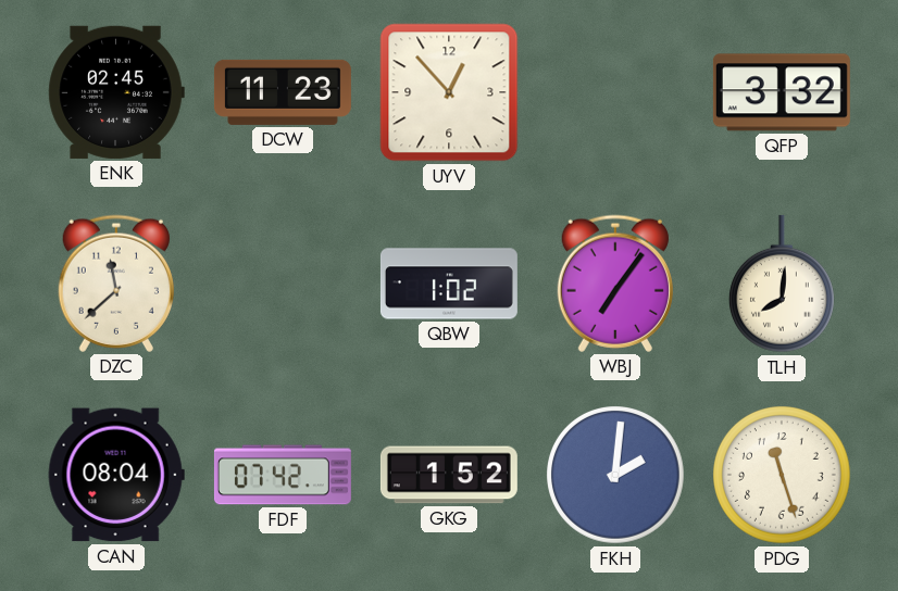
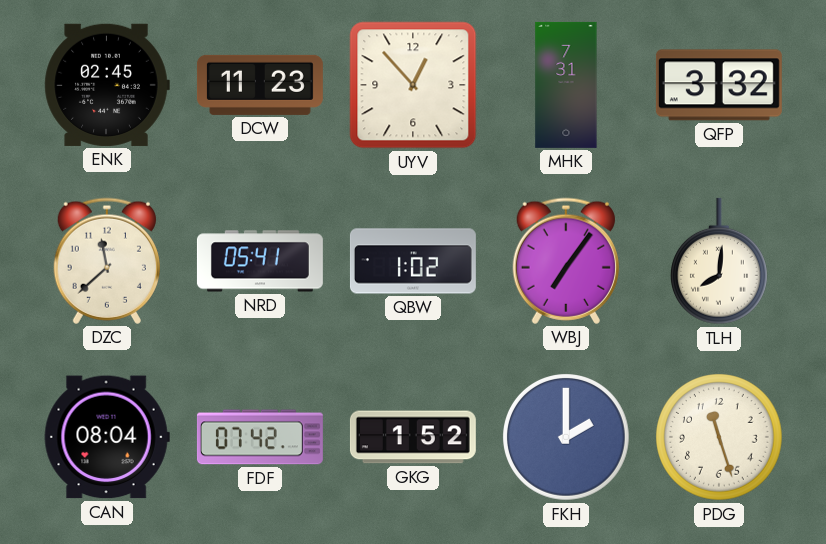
MHK: none -> 7:31 (566, 85)
NRD: none -> 05:41 (260, 261)
FKH: 2:01 -> 2:00 (567, 438)
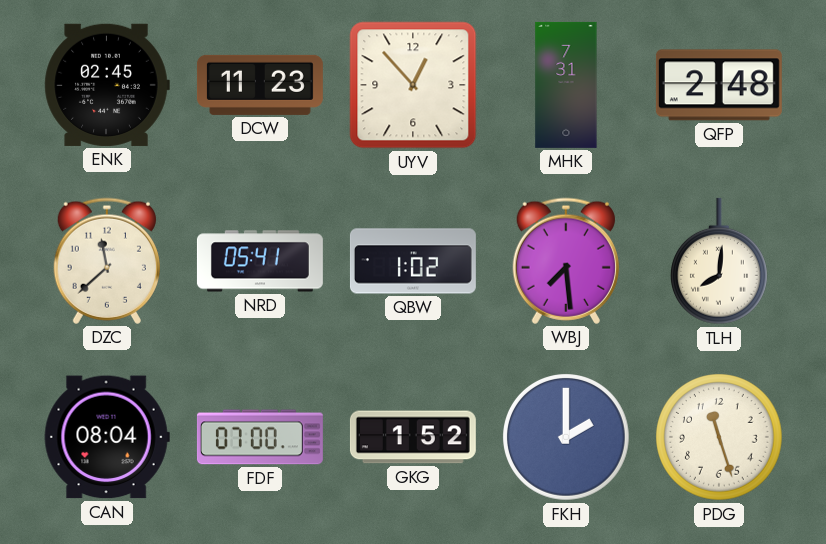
QFP: 3:32 -> 2:48 (719, 85)
WBJ: 7:06 -> 7:29 (566, 261)
FDF: 07:42 -> 07:00 (260, 437)
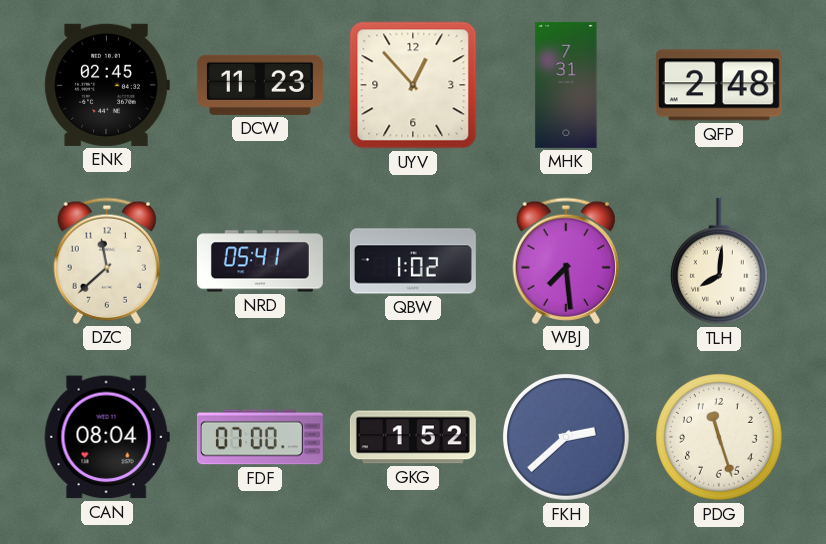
FKH: 2:00 -> 2:38 (567, 438)
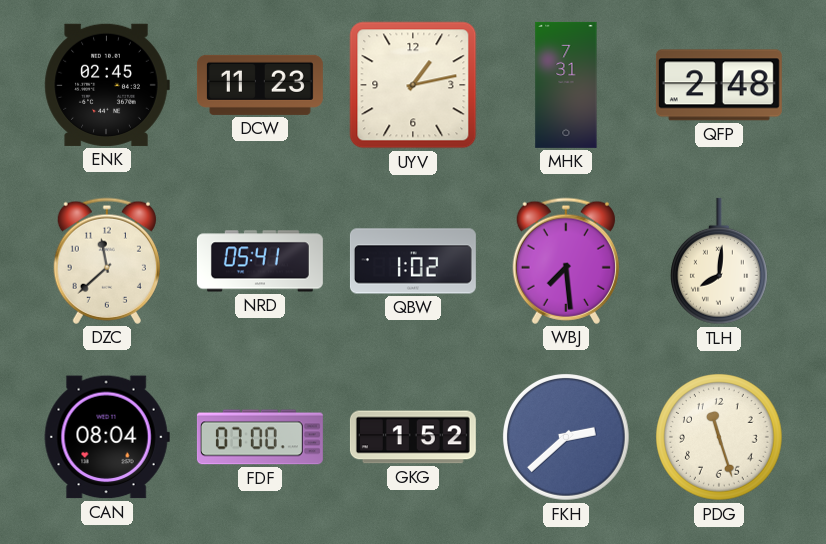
UYV: 12:53 -> 1:13 (413, 85)
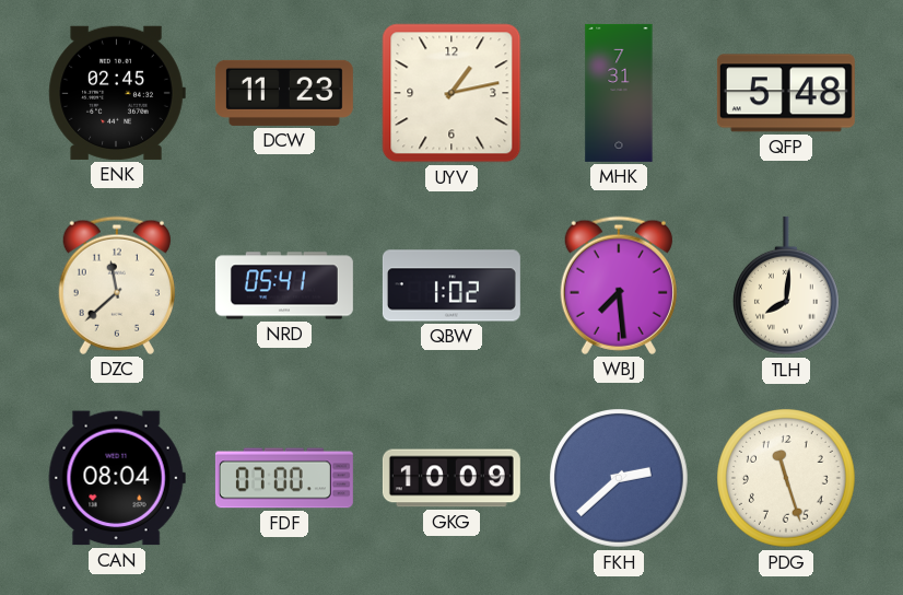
QFP: 2:48 -> 5:48 (786, 93)
GKG: 1:52 -> 10:09 (451, 478)
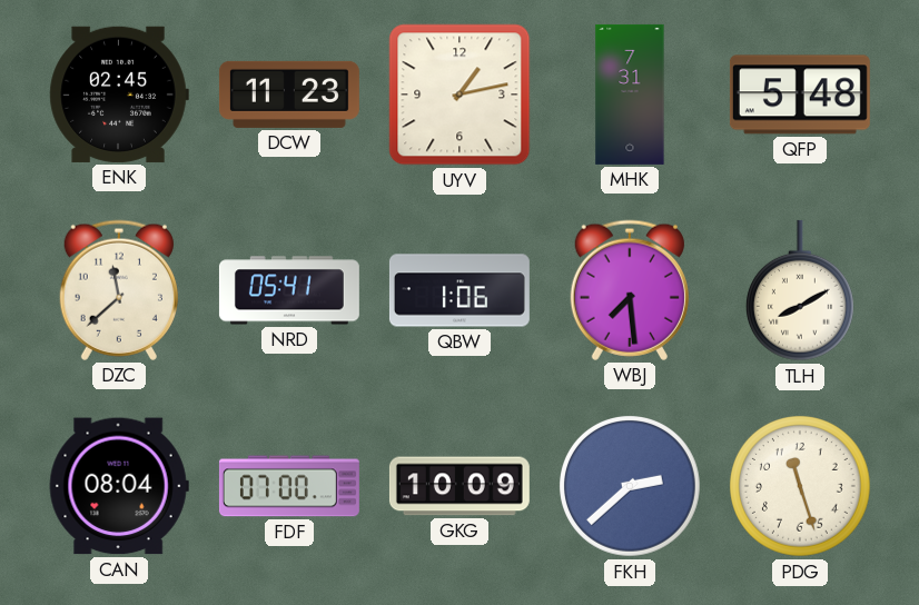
QBW: 1:02 -> 1:06 (459, 290)
TLH: 8:01 -> 8:10 (800, 290)
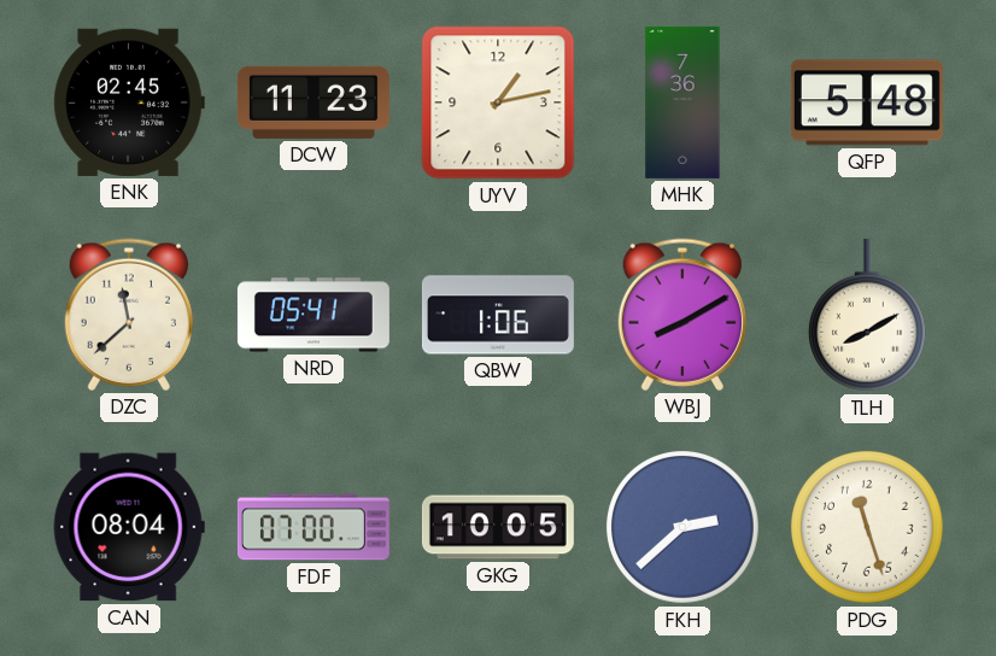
MHK: 7:31 -> 7:36 (682, 102)
WBJ: 7:29 -> 8:10 (682, 315)
GKG: 10:09 -> 10:05 (498, 527)
